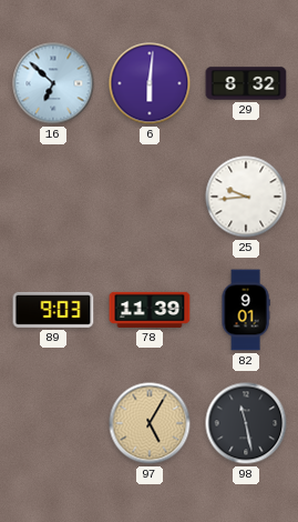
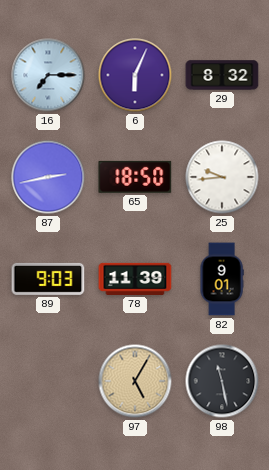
16: 6:52 -> 7:15 (48, 75)
6: 6:01 -> 6:04 (135, 75)
87: none -> 2:43 (48, 177)
65: none -> 18:50 (135, 177)
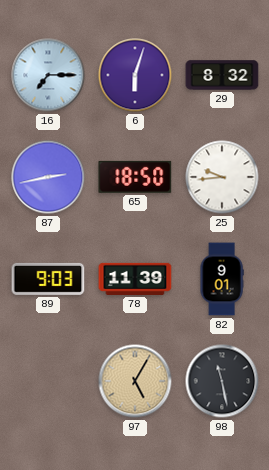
6: 6:04 -> 6:03 (135, 75)
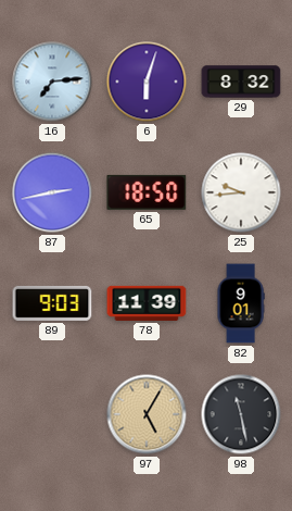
16: 7:15 -> 7:14 (52, 82)
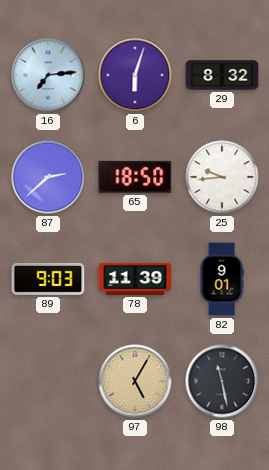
87: 2:43 -> 2:38 (48, 177)
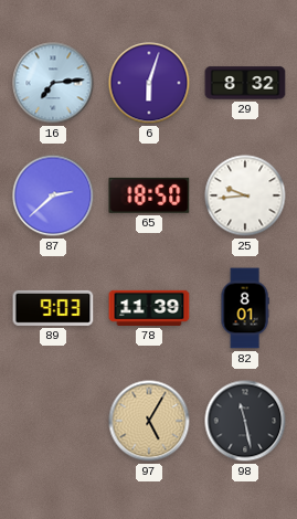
82: 9:01 -> 8:01 (245, 308)
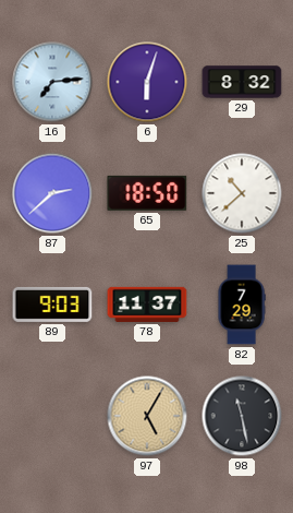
25: 9:44 -> 10:38 (242, 193)
78: 11:39 -> 11:37 (147, 305)
82: 8:01 -> 7:29 (242, 305)
